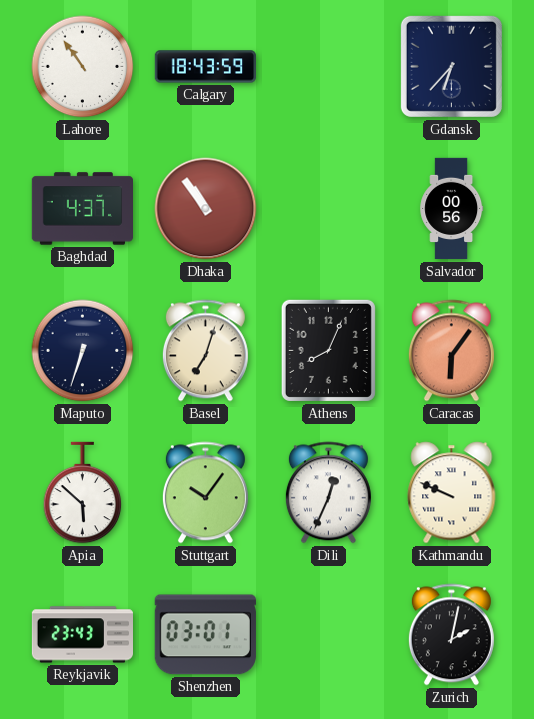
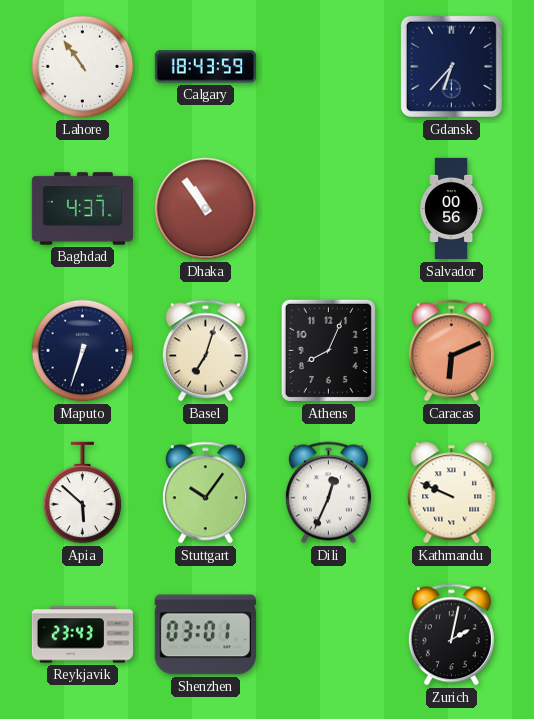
Caracas: 6:06 -> 6:11 (451, 351)
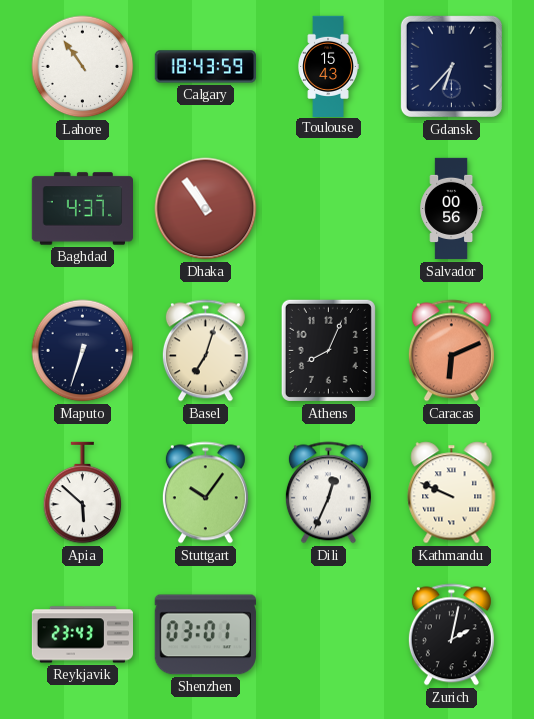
Toulouse: none -> 15:43 (328, 66)
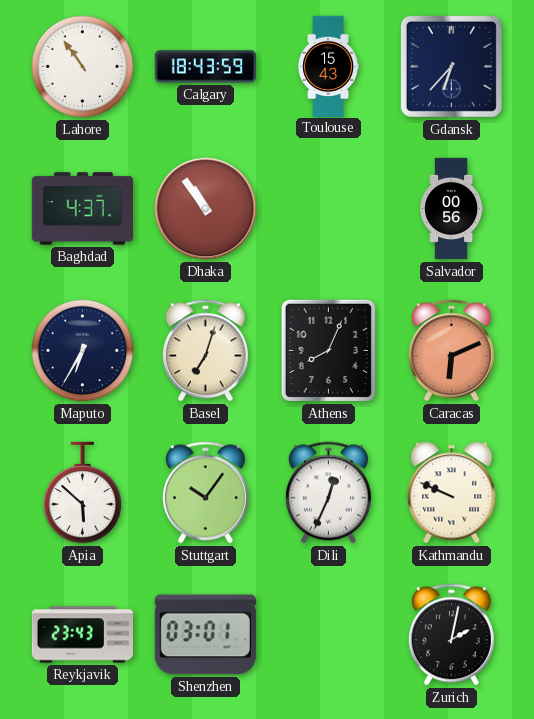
Maputo: 6:33 -> 6:35 (83, 351)
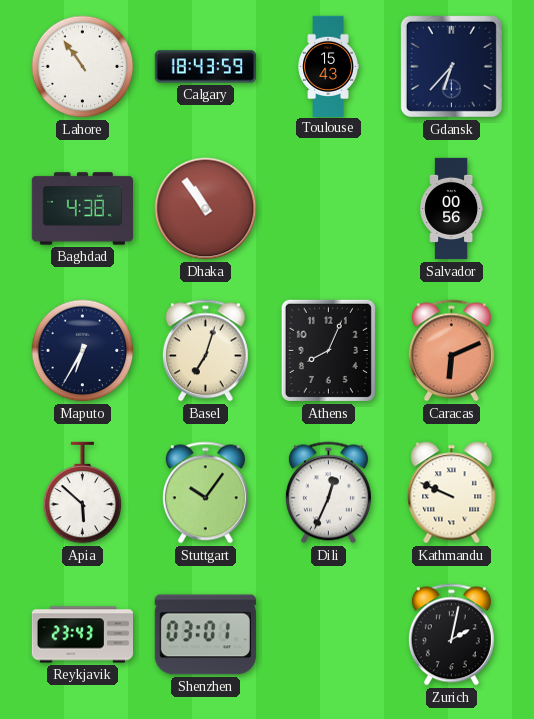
Baghdad: 4:37 -> 4:38 (82, 209)
